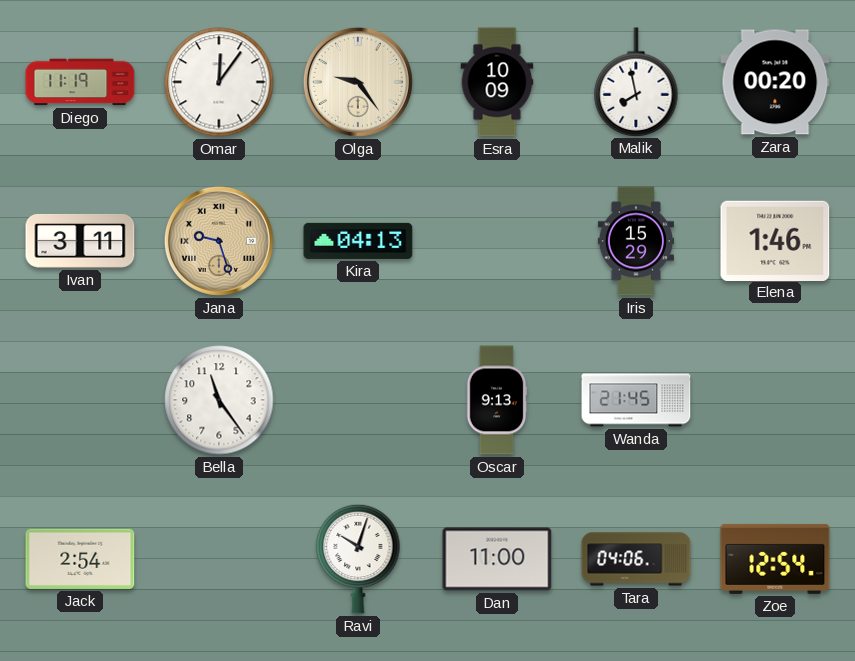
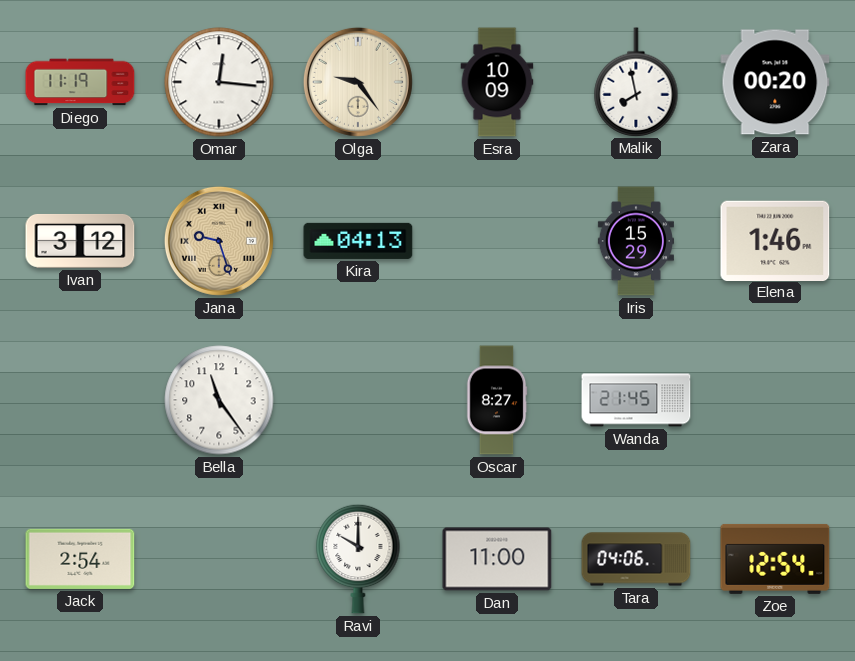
Omar: 12:06 -> 12:16 (219, 82)
Ivan: 3:11 -> 3:12 (80, 241)
Oscar: 9:13 -> 8:27 (497, 400)
Ravi: 10:03 -> 10:00 (358, 559)
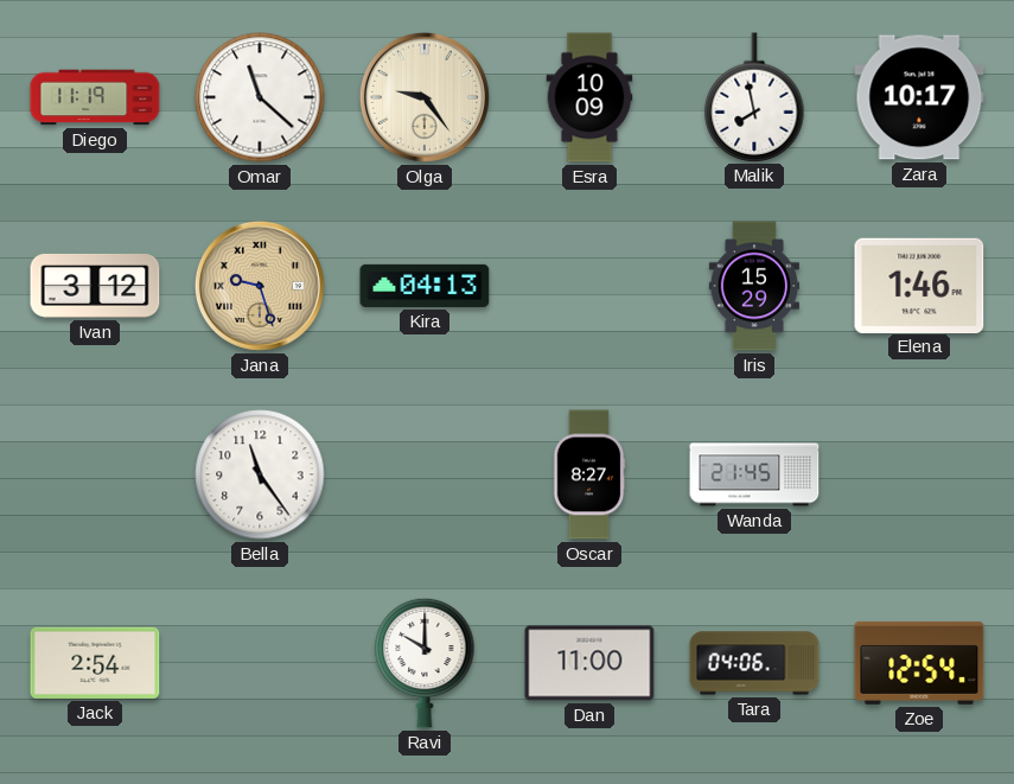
Omar: 12:16 -> 11:22 (260, 97)
Zara: 00:20 -> 10:17 (919, 97)
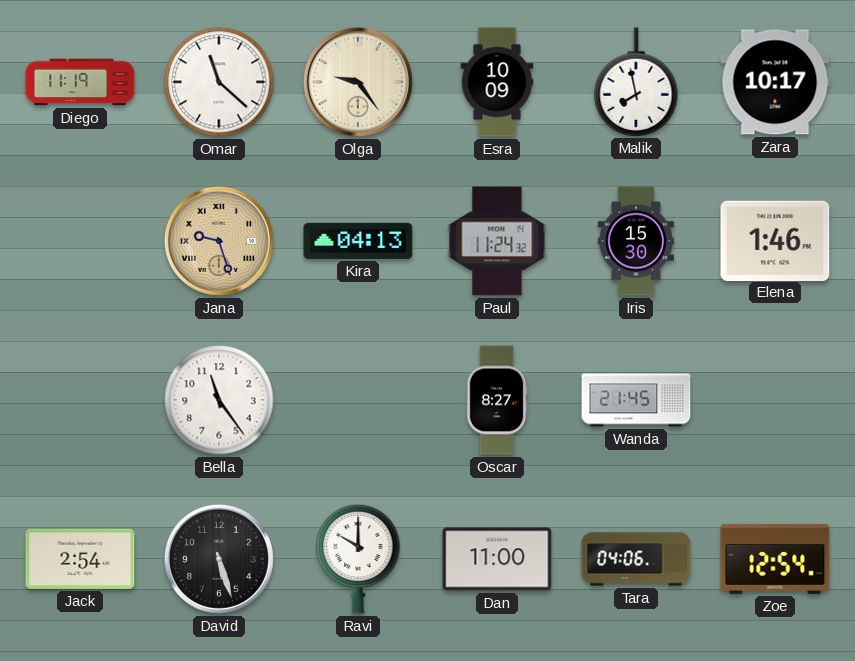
Ivan: 3:12 -> none (95, 286)
Paul: none -> 11:24 (497, 241)
Iris: 15:29 -> 15:30 (636, 241)
David: none -> 5:27 (219, 559)
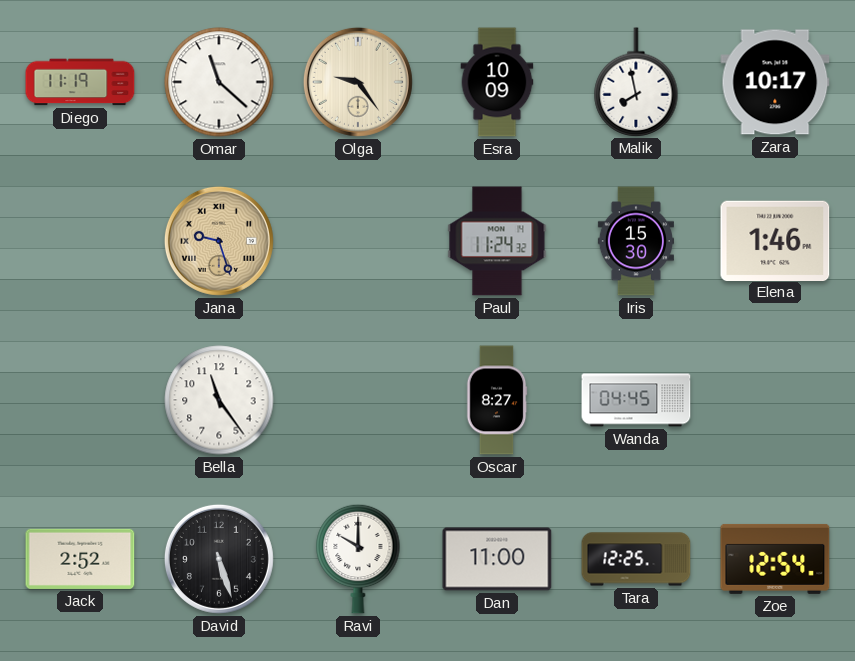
Kira: 04:13 -> none (358, 241)
Wanda: 21:45 -> 04:45 (636, 400)
Jack: 2:54 -> 2:52 (80, 559)
Tara: 04:06 -> 12:25 (636, 559)
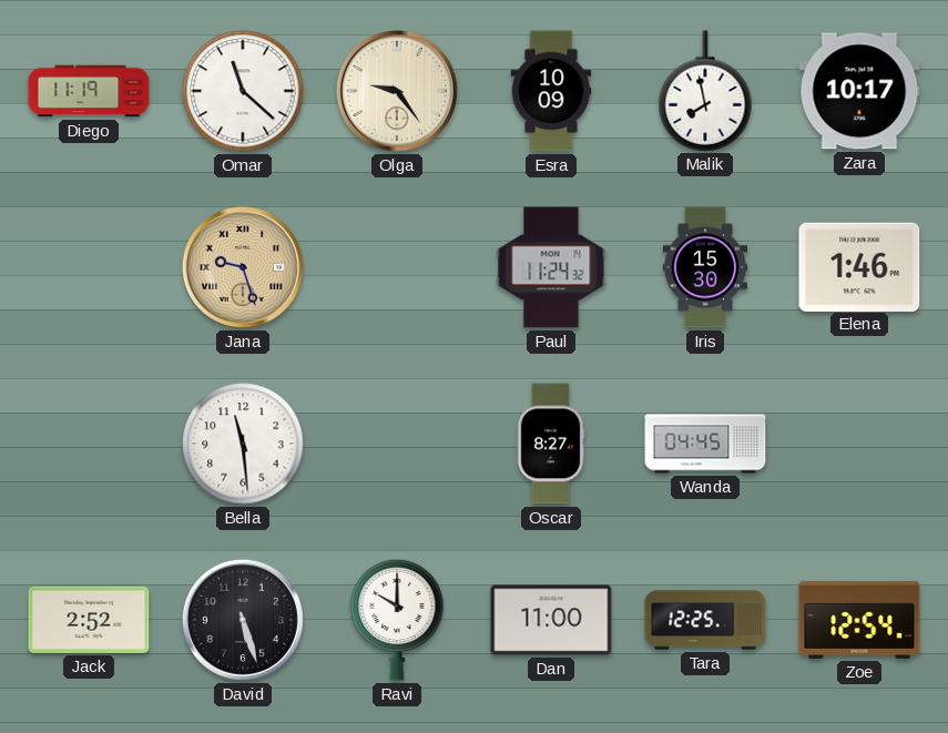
Bella: 11:24 -> 11:29 (243, 444)
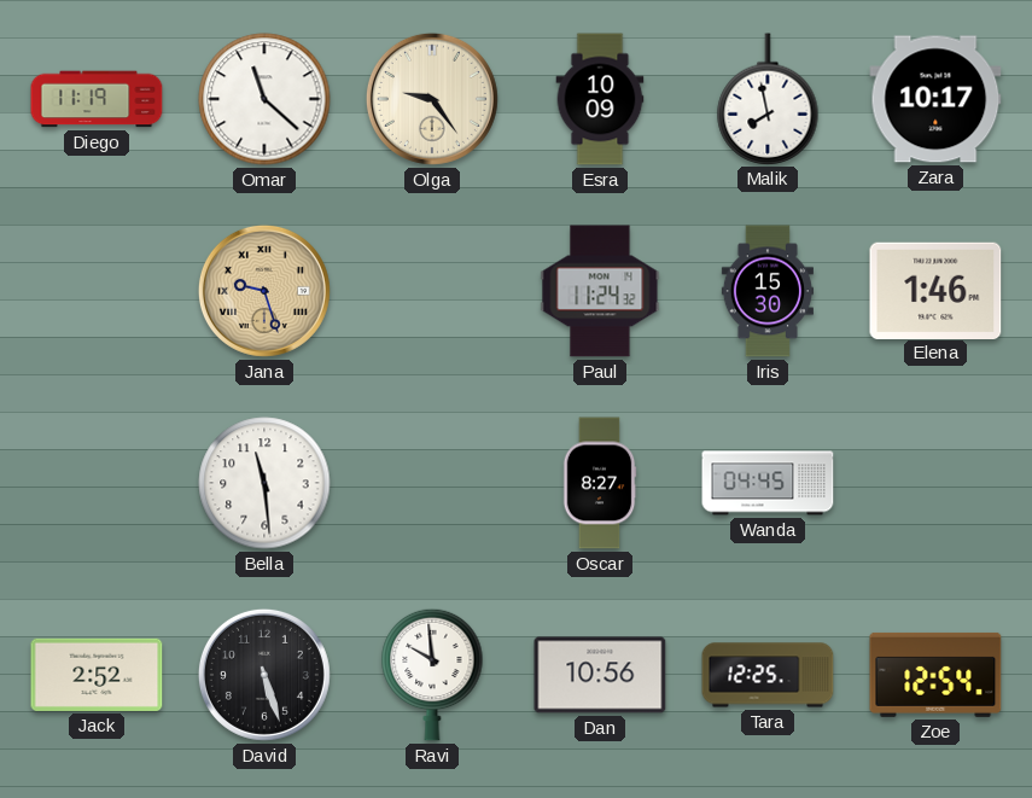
Ravi: 10:00 -> 9:59 (432, 675)
Dan: 11:00 -> 10:56 (600, 675)
